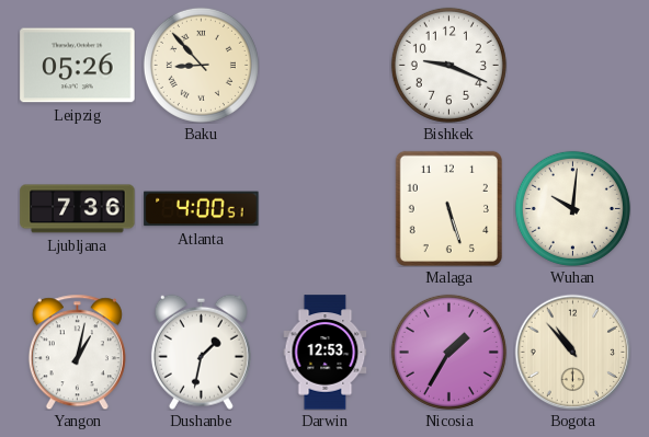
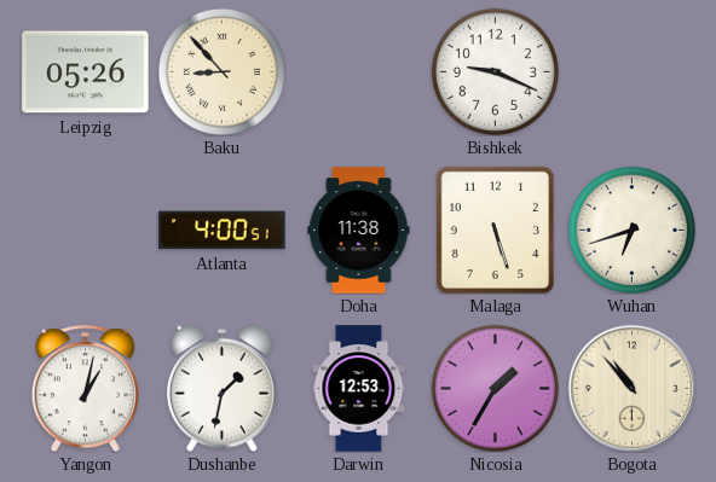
Ljubljana: 7:36 -> none (78, 209)
Doha: none -> 11:38 (359, 231)
Wuhan: 10:01 -> 6:42 (631, 230)
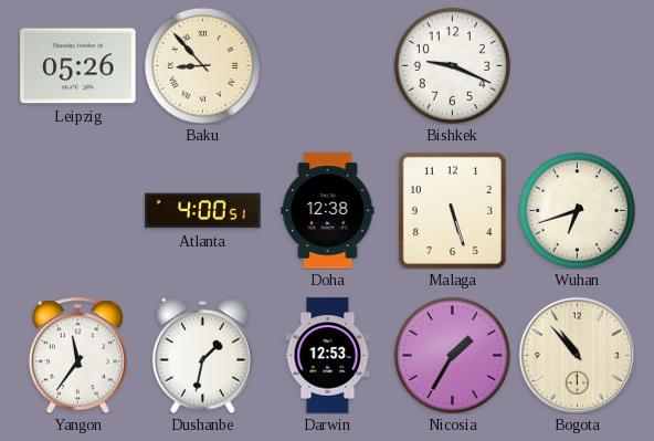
Doha: 11:38 -> 12:38 (328, 211)
Yangon: 1:02 -> 11:36 (77, 355)
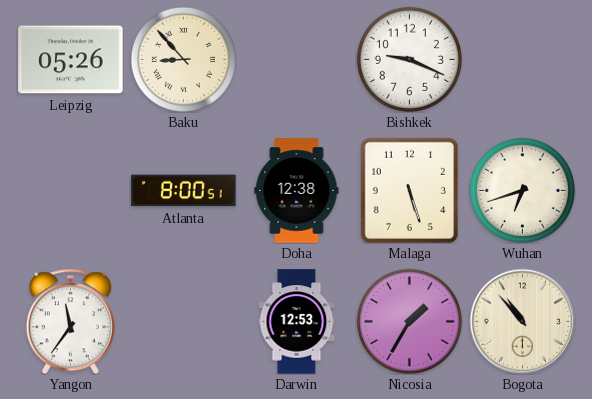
Atlanta: 4:00 -> 8:00 (184, 191)
Dushanbe: 1:32 -> none (202, 355)
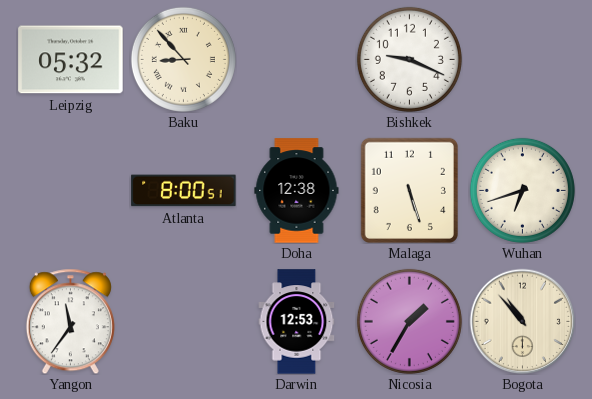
Leipzig: 05:26 -> 05:32 (71, 60)
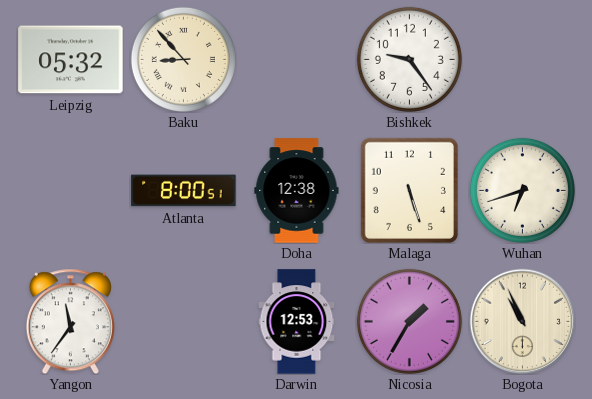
Bishkek: 9:19 -> 9:24 (409, 59)
Bogota: 10:53 -> 10:56 (522, 321)
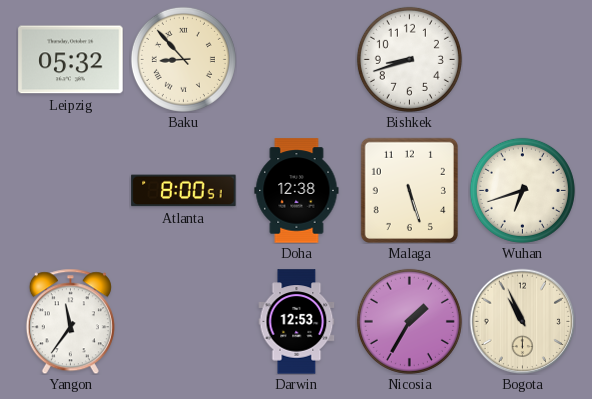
Bishkek: 9:24 -> 8:42 (409, 59)
